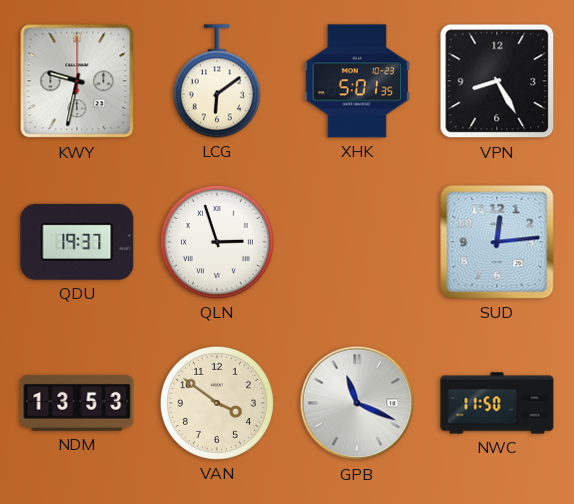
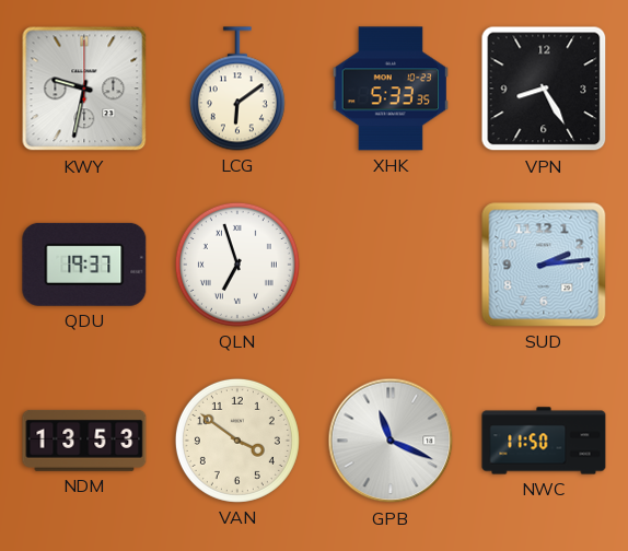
XHK: 5:01 -> 5:33 (389, 89)
QLN: 2:57 -> 6:57 (237, 265)
SUD: 12:14 -> 2:14 (544, 265)
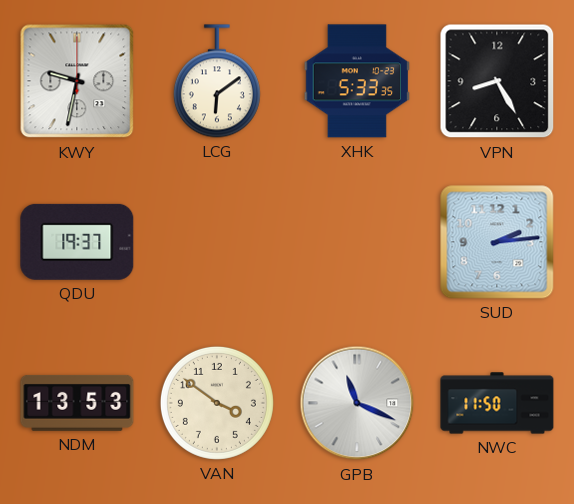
QLN: 6:57 -> none (237, 265)
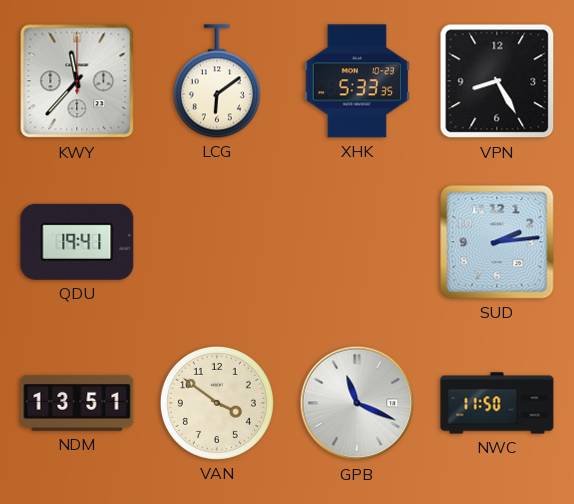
KWY: 9:32 -> 11:37 (77, 81)
QDU: 19:37 -> 19:41 (77, 242)
NDM: 13:53 -> 13:51 (77, 403)
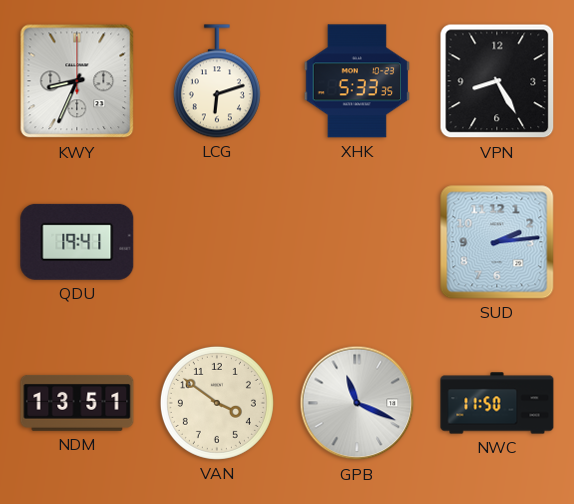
KWY: 11:37 -> 8:34 (77, 81)
LCG: 6:09 -> 6:12 (217, 81)
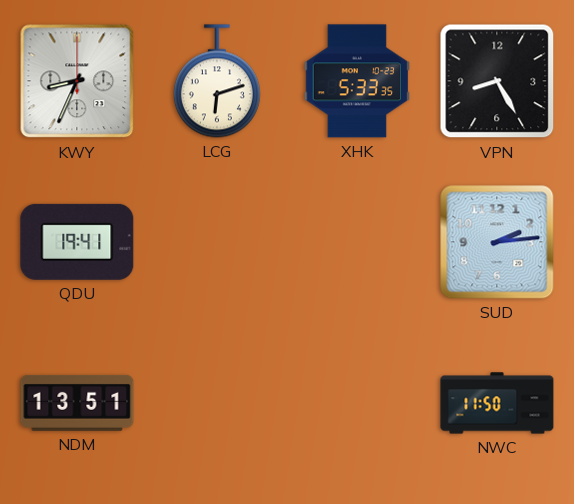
VAN: 3:51 -> none (217, 403)
GPB: 11:19 -> none (357, 403)
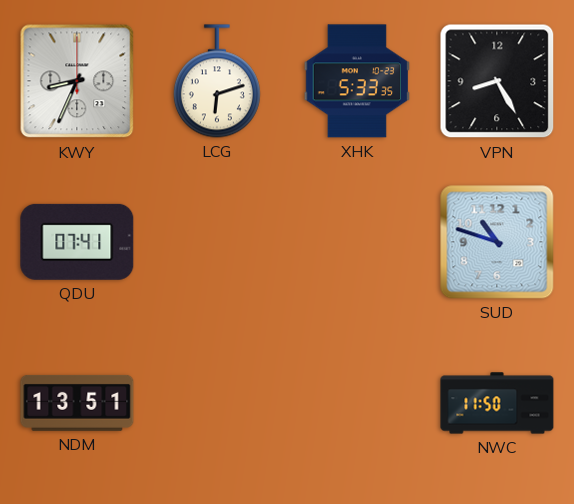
QDU: 19:41 -> 07:41 (77, 242)
SUD: 2:14 -> 10:48 (497, 242)
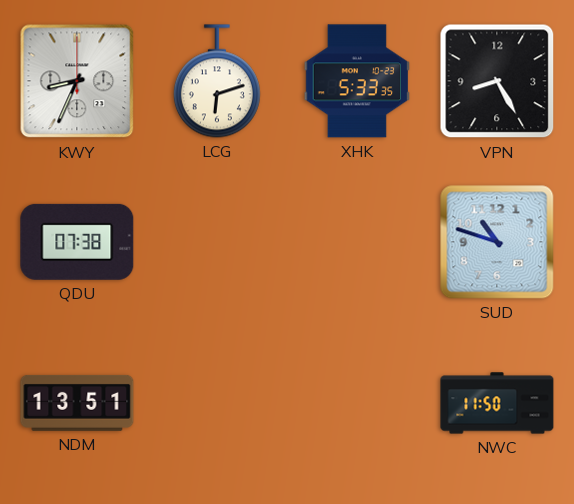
QDU: 07:41 -> 07:38 (77, 242)
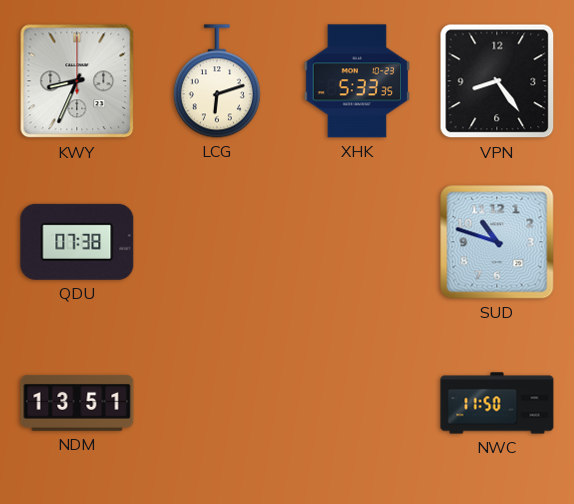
VPN: 8:25 -> 8:24 (497, 81)
